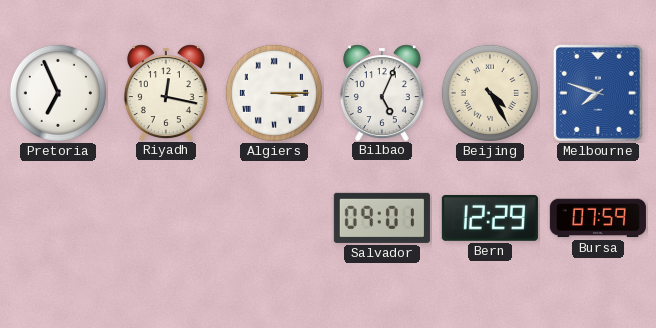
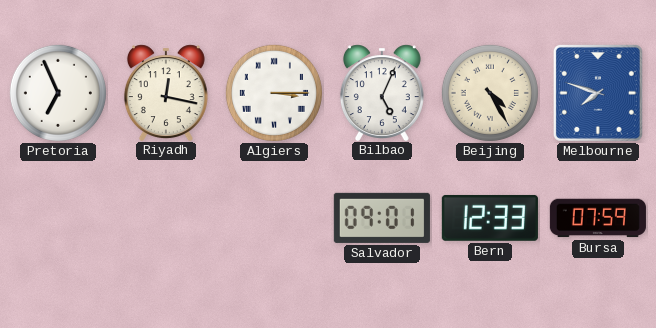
Bern: 12:29 -> 12:33 (490, 218)
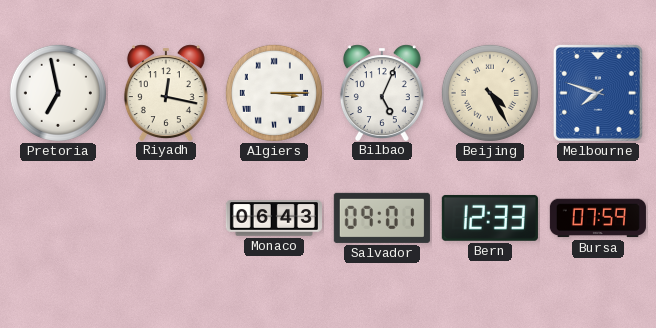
Pretoria: 6:56 -> 6:58 (58, 93)
Monaco: none -> 06:43 (274, 218)
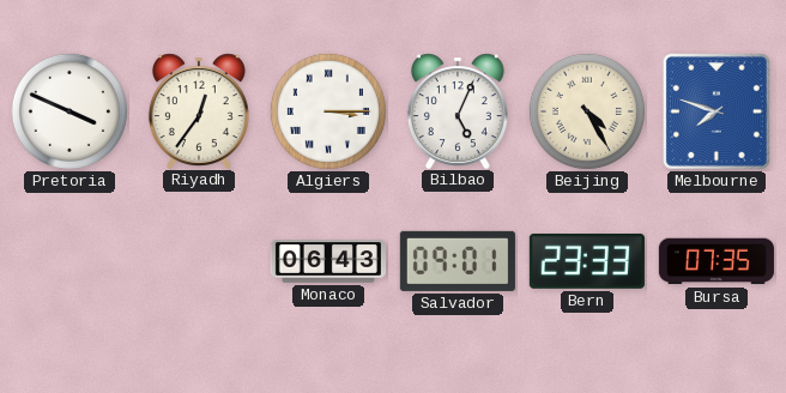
Pretoria: 6:58 -> 3:49 (69, 111)
Riyadh: 12:17 -> 12:36 (199, 110)
Bern: 12:33 -> 23:33 (587, 261)
Bursa: 07:59 -> 07:35 (717, 261)
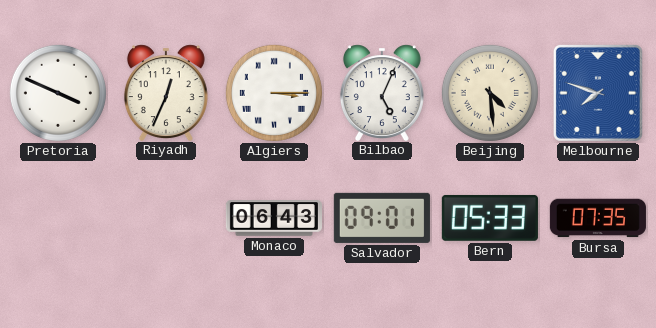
Riyadh: 12:36 -> 12:34 (166, 92)
Beijing: 4:25 -> 4:29 (490, 93)
Bern: 23:33 -> 05:33 (490, 218)
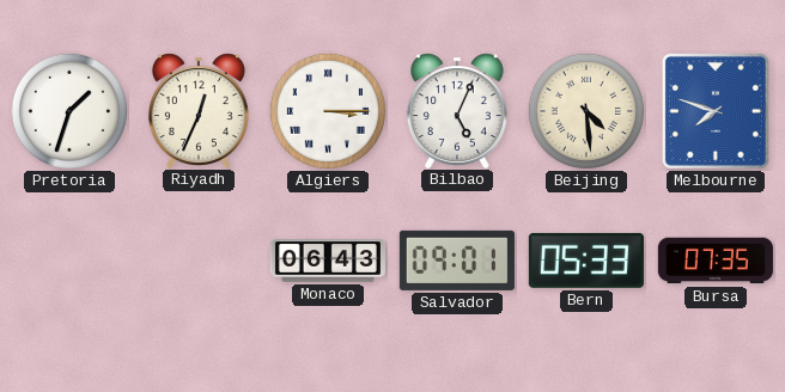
Pretoria: 3:49 -> 1:33 (69, 111)
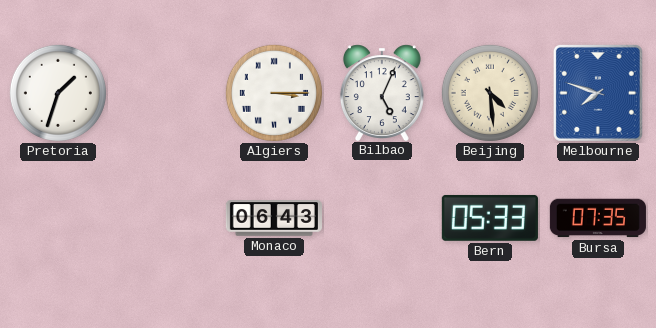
Riyadh: 12:34 -> none (199, 110)
Salvador: 09:01 -> none (457, 261)
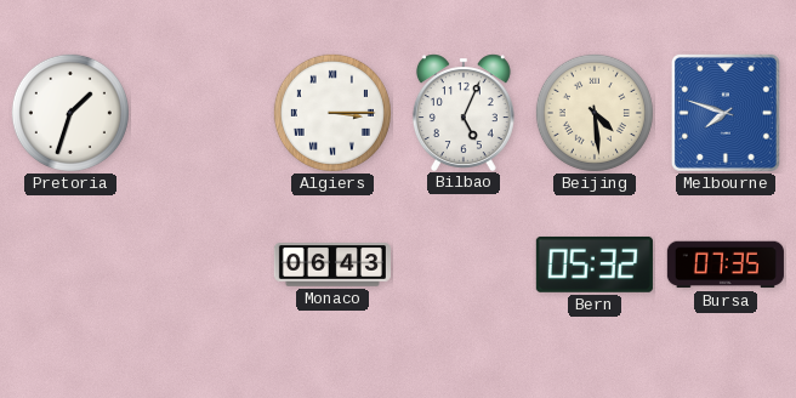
Bern: 05:33 -> 05:32 (595, 265)
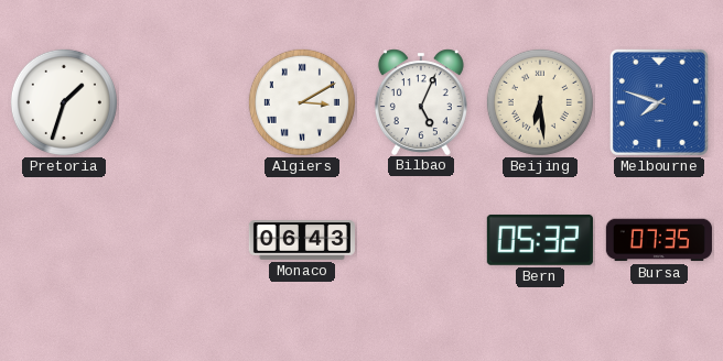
Algiers: 3:15 -> 3:10 (302, 102)
Beijing: 4:29 -> 6:29 (540, 102)
